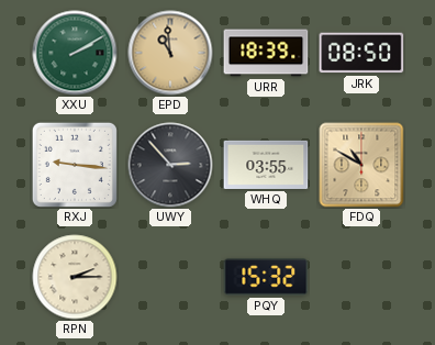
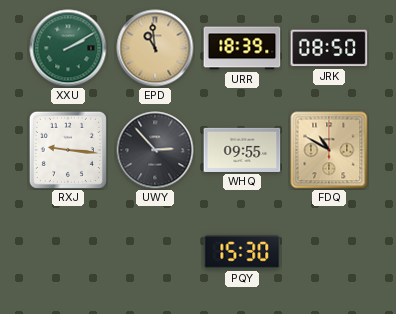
WHQ: 03:55 -> 09:55 (242, 150)
RPN: 2:15 -> none (75, 277)
PQY: 15:32 -> 15:30 (242, 252)
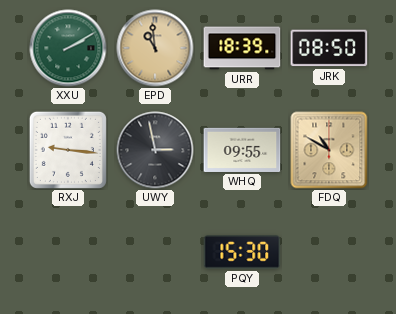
UWY: 2:53 -> 2:58 (155, 150)
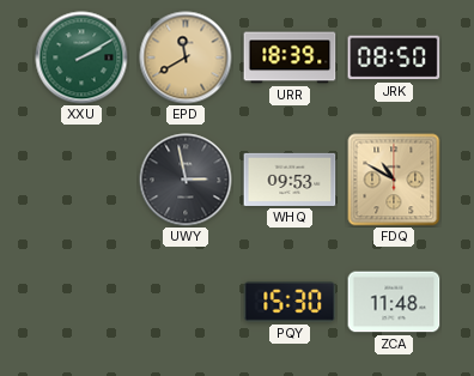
EPD: 10:59 -> 11:40 (186, 57)
RXJ: 9:16 -> none (68, 150)
WHQ: 09:55 -> 09:53 (290, 180)
ZCA: none -> 11:48 (394, 302)
